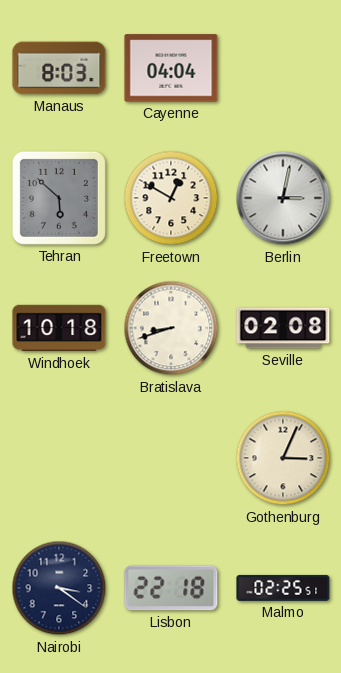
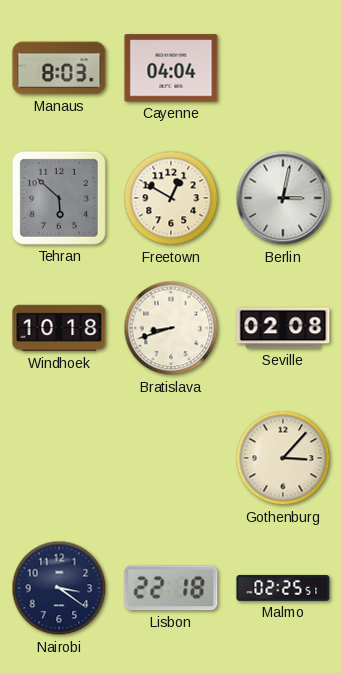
Gothenburg: 3:04 -> 3:07 (283, 458)
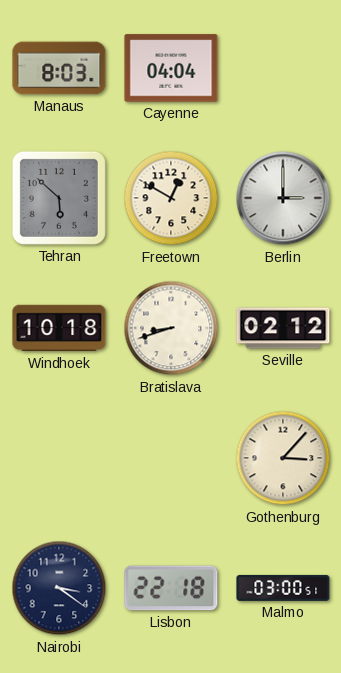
Berlin: 3:02 -> 3:00 (283, 198)
Seville: 02:08 -> 02:12 (283, 328)
Malmo: 02:25 -> 03:00 (283, 588)
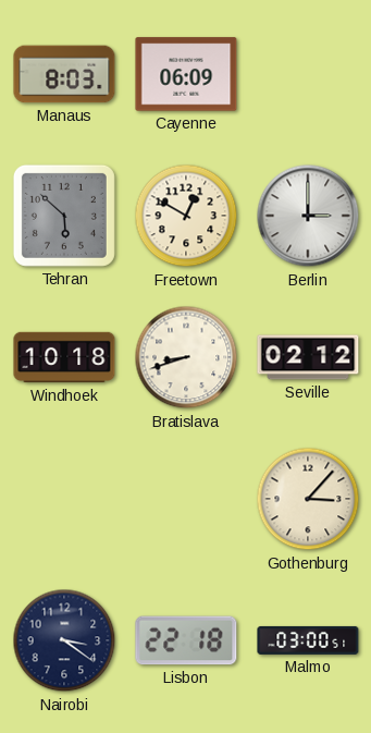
Cayenne: 04:04 -> 06:09 (186, 74)
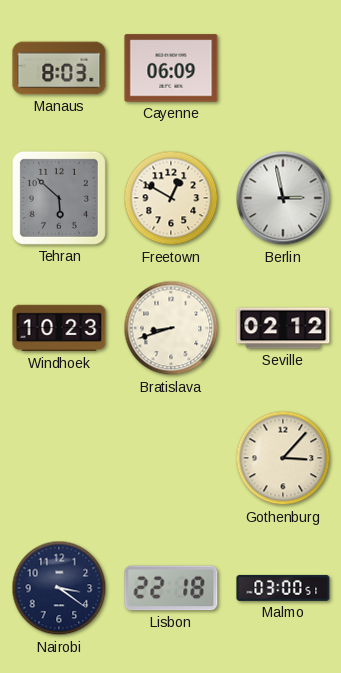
Berlin: 3:00 -> 2:58 (283, 198)
Windhoek: 10:18 -> 10:23 (59, 328)
